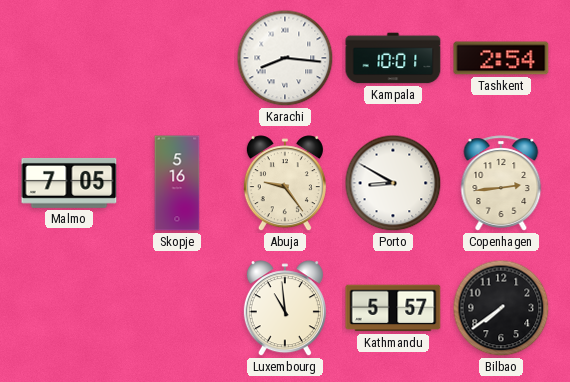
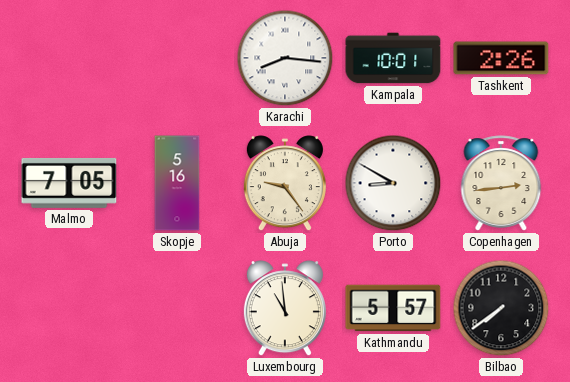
Tashkent: 2:54 -> 2:26 (501, 58)
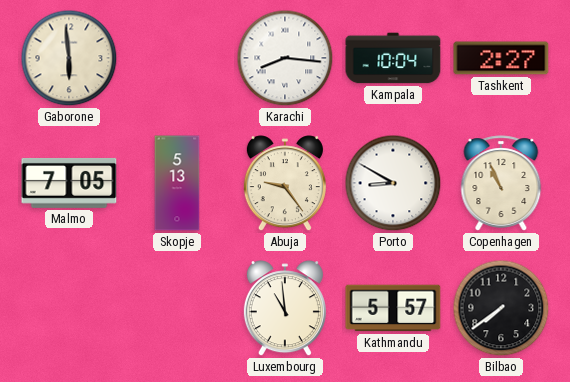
Gaborone: none -> 5:59 (69, 58)
Kampala: 10:01 -> 10:04 (393, 58)
Tashkent: 2:26 -> 2:27 (501, 58)
Skopje: 5:16 -> 5:13 (177, 183)
Copenhagen: 2:44 -> 10:56 (501, 183)
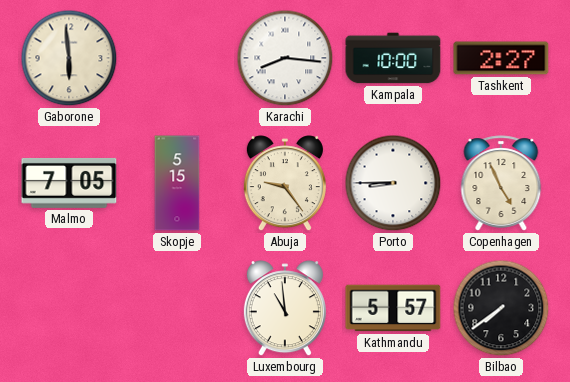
Kampala: 10:04 -> 10:00 (393, 58)
Skopje: 5:13 -> 5:15 (177, 183)
Porto: 8:50 -> 8:45 (393, 183)
Copenhagen: 10:56 -> 4:56 (501, 183)
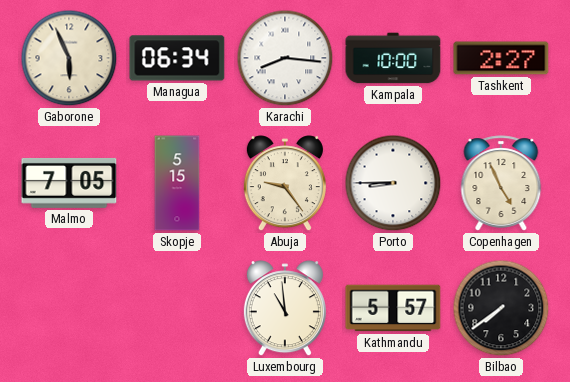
Gaborone: 5:59 -> 5:56 (69, 58)
Managua: none -> 06:34 (177, 58)
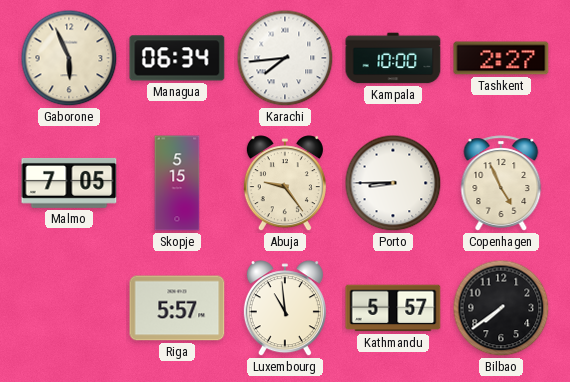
Karachi: 8:16 -> 7:44 (285, 58)
Riga: none -> 5:57 (177, 308)
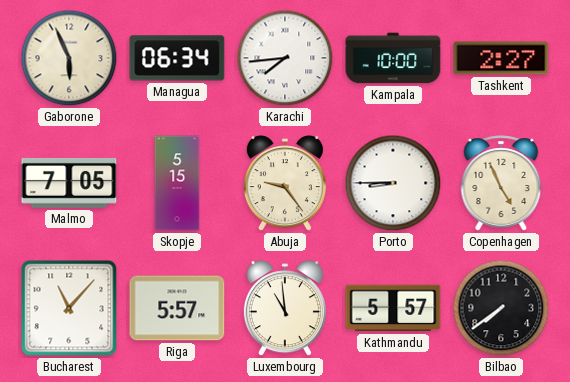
Bucharest: none -> 11:07 (69, 308)
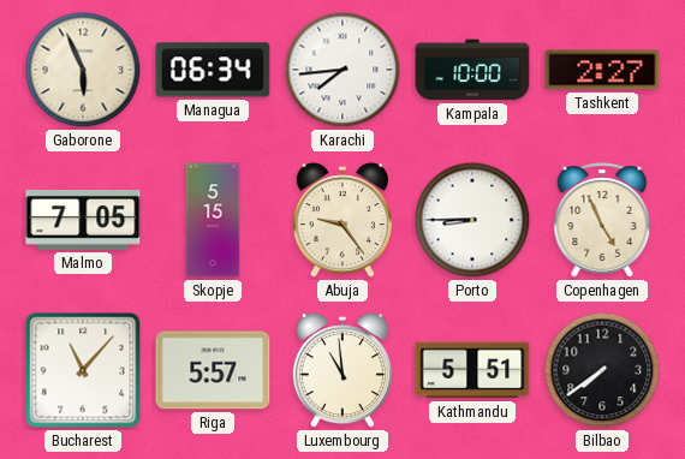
Kathmandu: 5:57 -> 5:51 (472, 370)
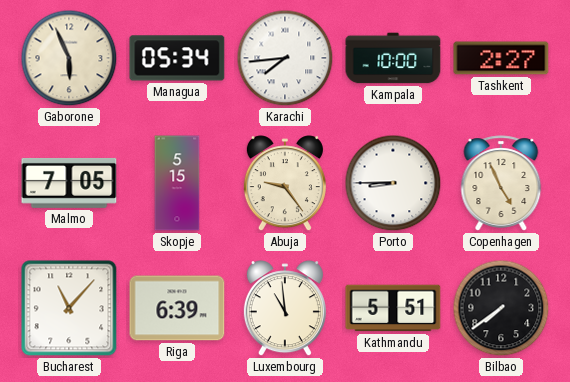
Managua: 06:34 -> 05:34 (177, 58)
Riga: 5:57 -> 6:39 (177, 308)
